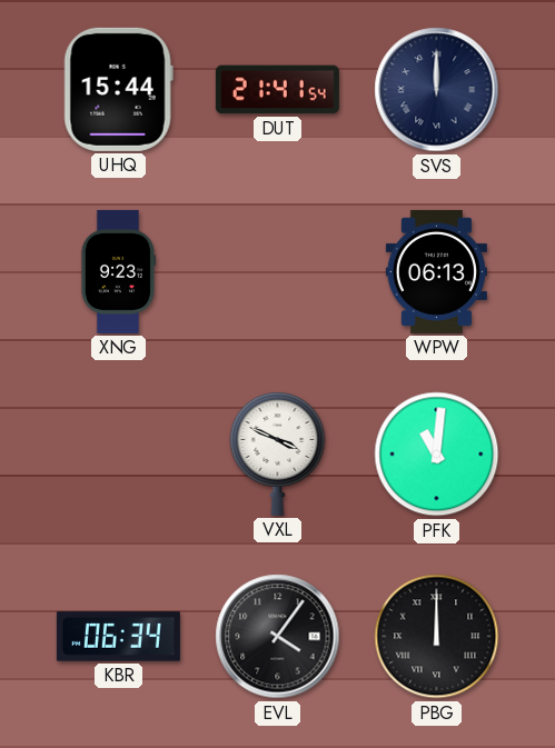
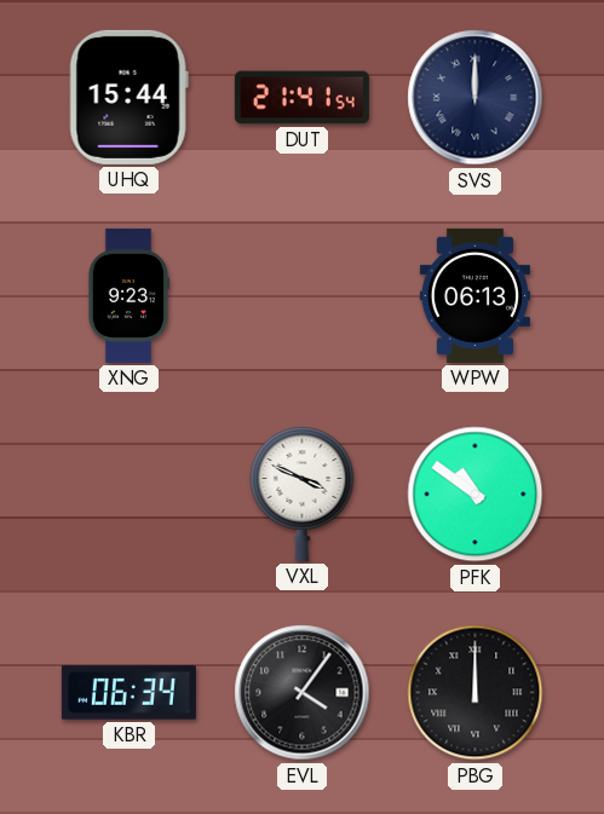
PFK: 11:01 -> 10:51 (476, 495)
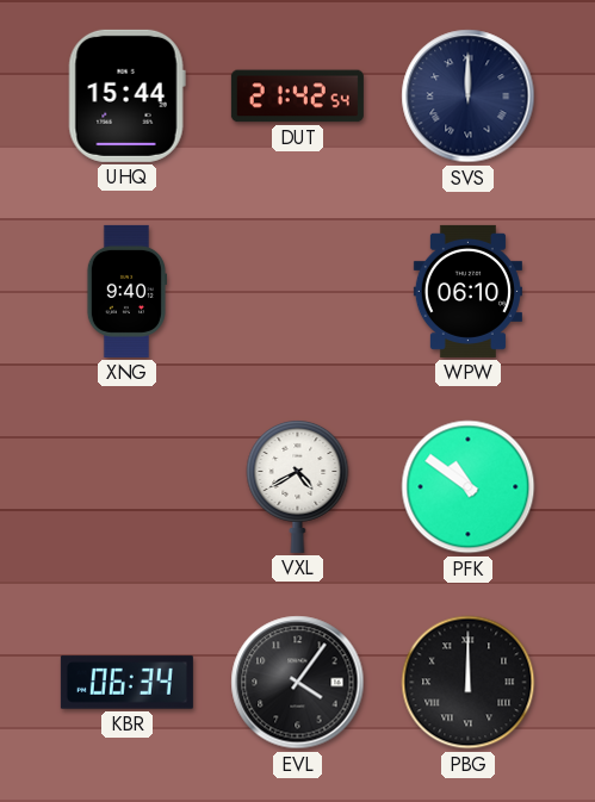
DUT: 21:41 -> 21:42 (297, 97)
XNG: 9:23 -> 9:40 (125, 291)
WPW: 06:13 -> 06:10 (467, 291)
VXL: 3:49 -> 4:40 (298, 486)
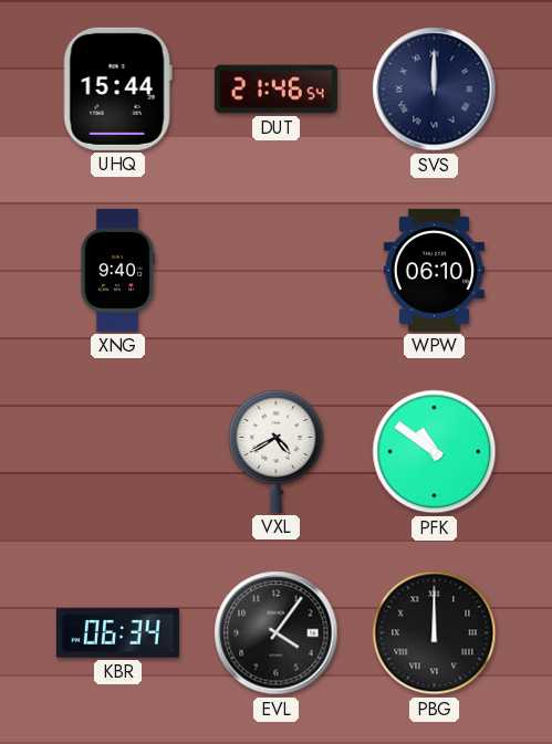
DUT: 21:42 -> 21:46 (275, 90)
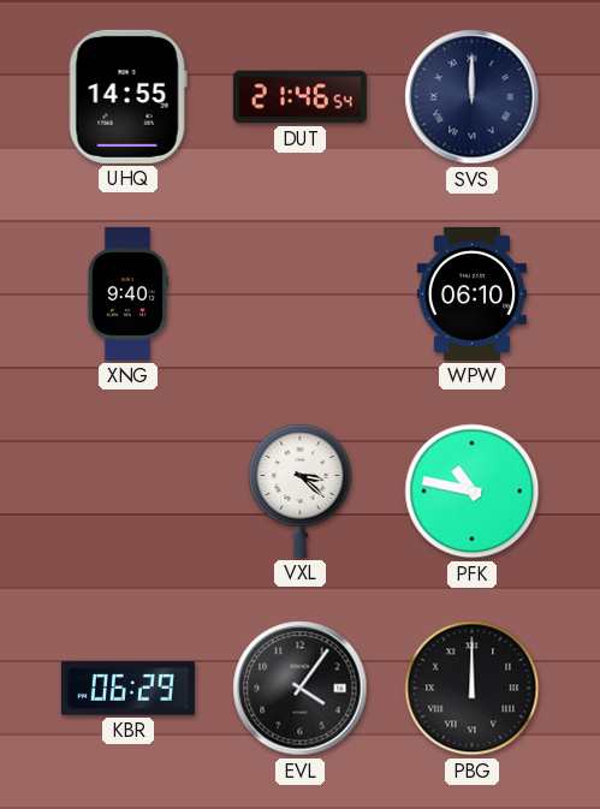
UHQ: 15:44 -> 14:55 (127, 96)
VXL: 4:40 -> 3:22 (301, 490)
PFK: 10:51 -> 10:47 (473, 492)
KBR: 06:34 -> 06:29 (127, 689)
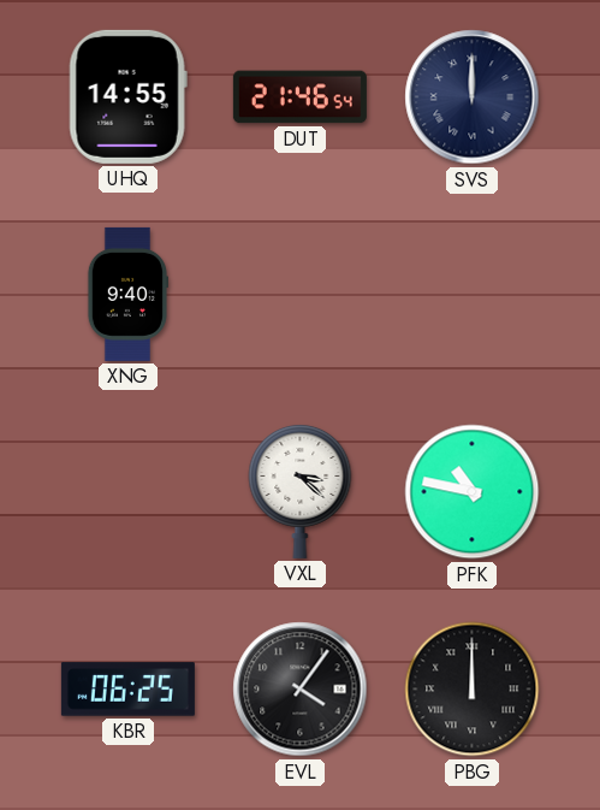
WPW: 06:10 -> none (471, 293)
KBR: 06:29 -> 06:25 (127, 690)
